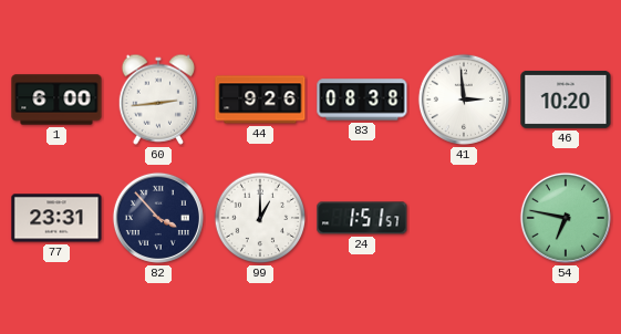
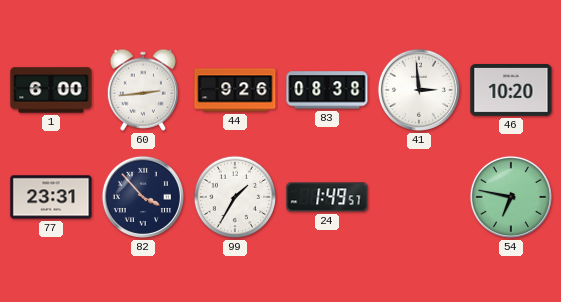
99: 1:00 -> 1:35 (235, 197)
24: 1:51 -> 1:49 (327, 197)
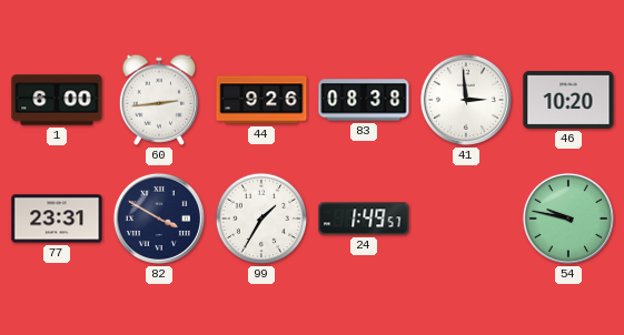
82: 3:53 -> 3:50 (159, 219)
54: 6:47 -> 9:47 (568, 219)
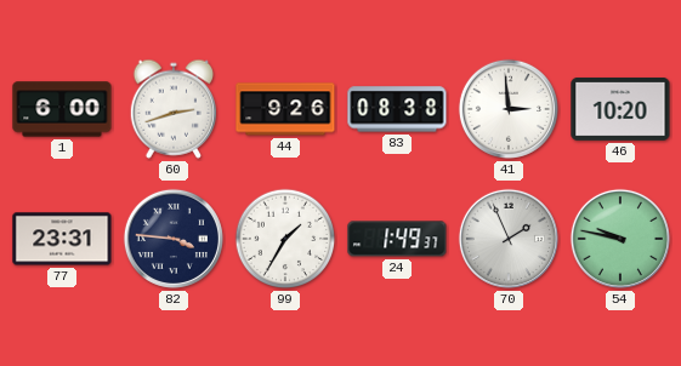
60: 2:44 -> 2:42 (172, 109)
82: 3:50 -> 3:46 (174, 239)
24: 1:49:57 -> 1:49:37 (397, 239)
70: none -> 1:56 (509, 239)
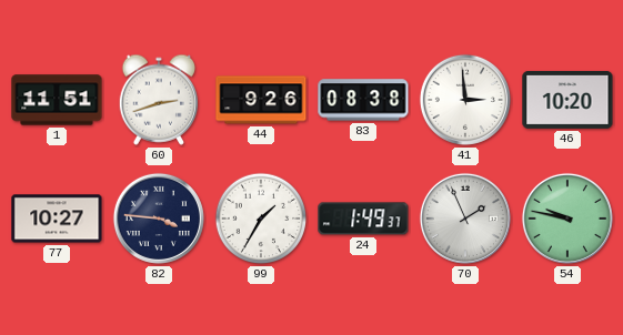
1: 6:00 -> 11:51 (57, 100)
77: 23:31 -> 10:27 (57, 219)
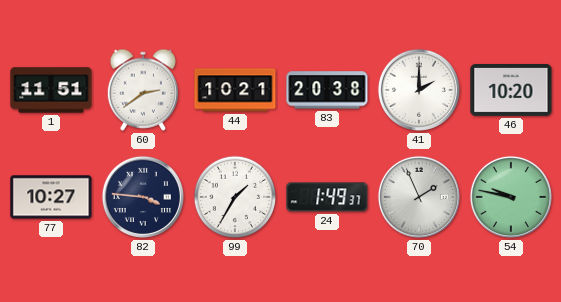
60: 2:42 -> 2:39 (142, 90)
44: 9:26 -> 10:21 (235, 90)
83: 08:38 -> 20:38 (327, 90)
41: 2:59 -> 2:00 (419, 90)
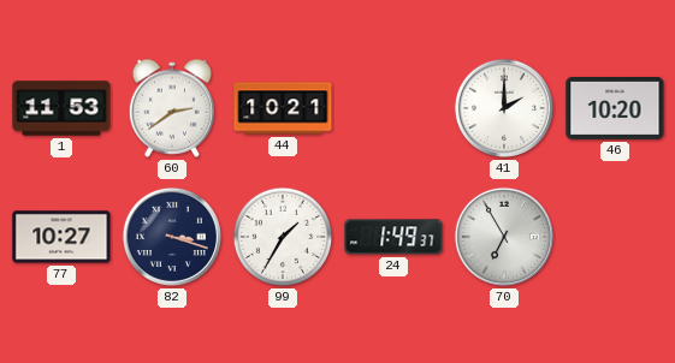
1: 11:51 -> 11:53 (61, 108)
83: 20:38 -> none (327, 90)
82: 3:46 -> 3:18 (172, 237)
70: 1:56 -> 6:55 (504, 237)
54: 9:47 -> none (511, 197)
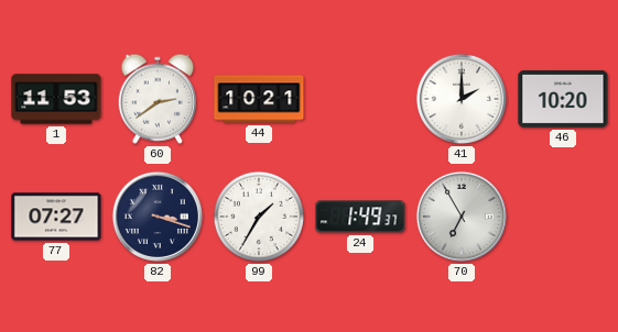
77: 10:27 -> 07:27 (56, 217)
